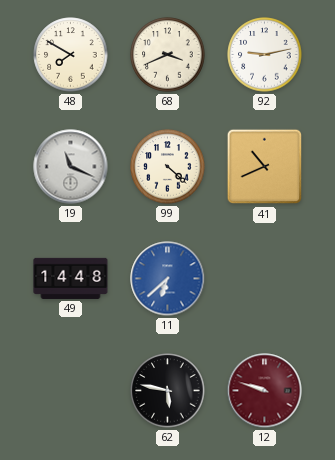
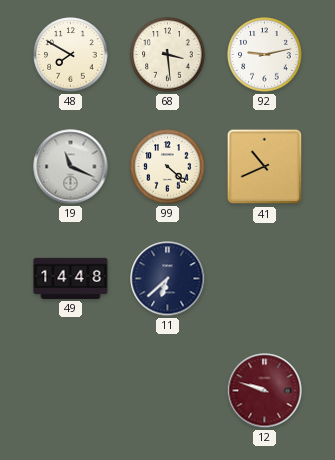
68: 3:41 -> 3:29 (168, 55)
11 dial: blue -> navy (168, 279)
62: 5:47 -> none (168, 391)
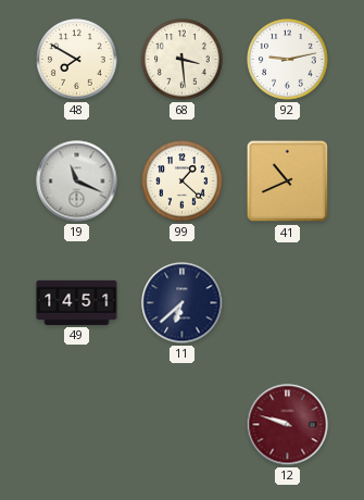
99: 4:22 -> 1:22 (183, 182)
49: 14:48 -> 14:51 (77, 302)
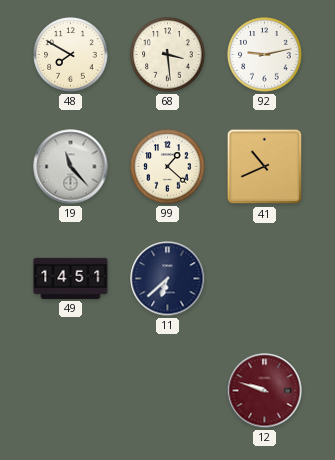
19: 11:19 -> 11:23 (71, 167)
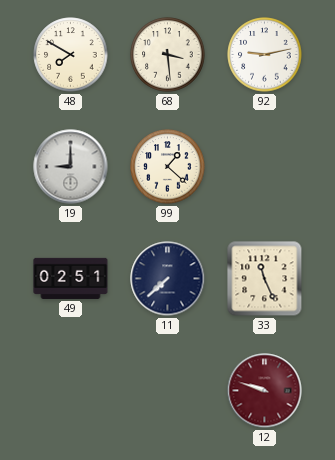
19: 11:23 -> 9:00 (71, 167)
41: 10:41 -> none (265, 167)
49: 14:51 -> 02:51 (71, 278)
11: 6:38 -> 7:38 (168, 279)
33: none -> 11:26 (265, 279)
